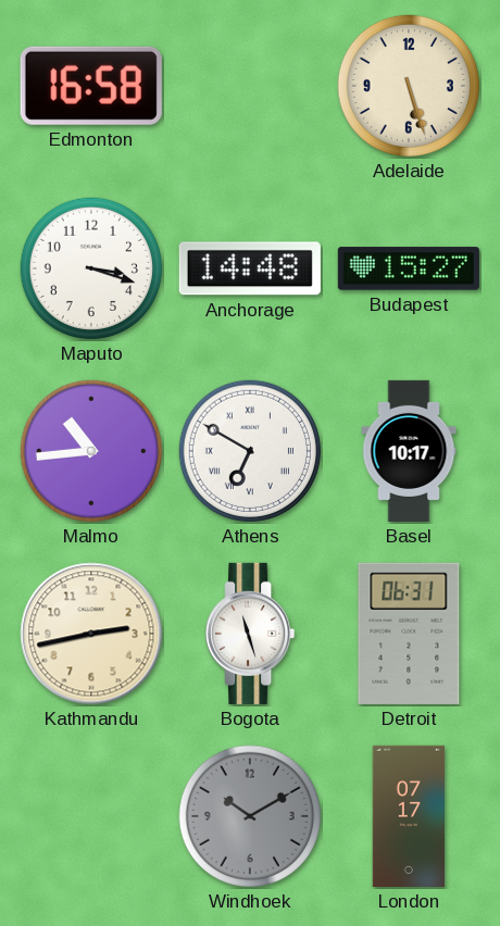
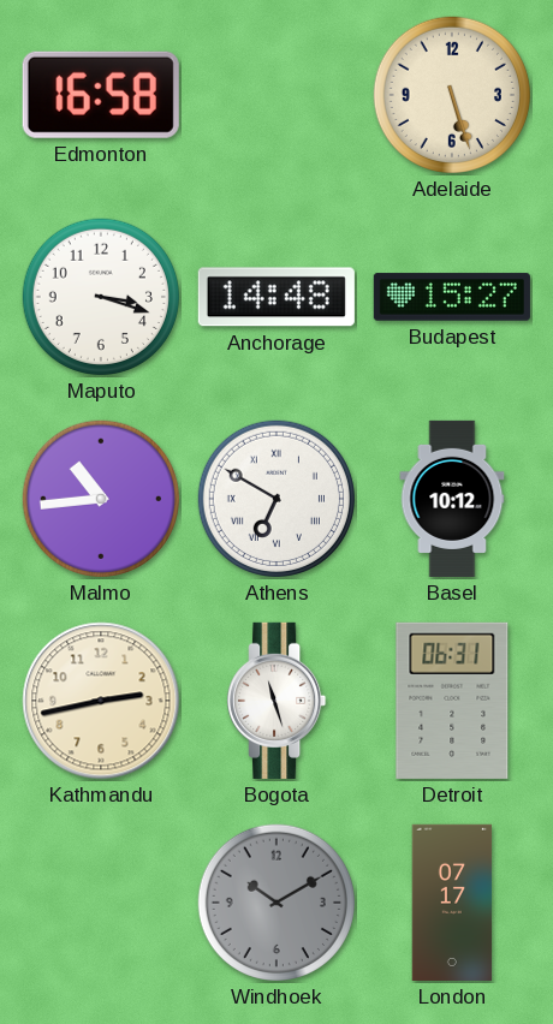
Basel: 10:17 -> 10:12 (452, 499)
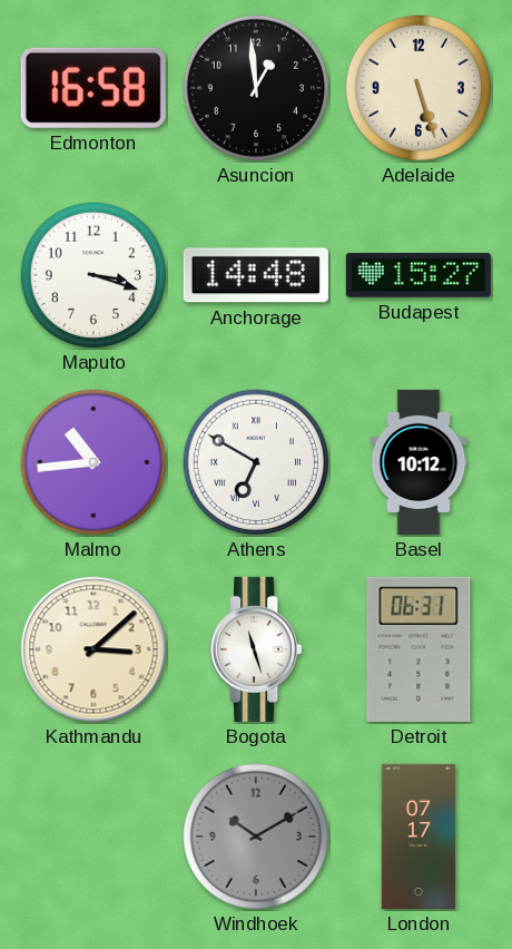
Asuncion: none -> 12:59 (256, 88)
Kathmandu: 2:43 -> 3:08 (93, 649)
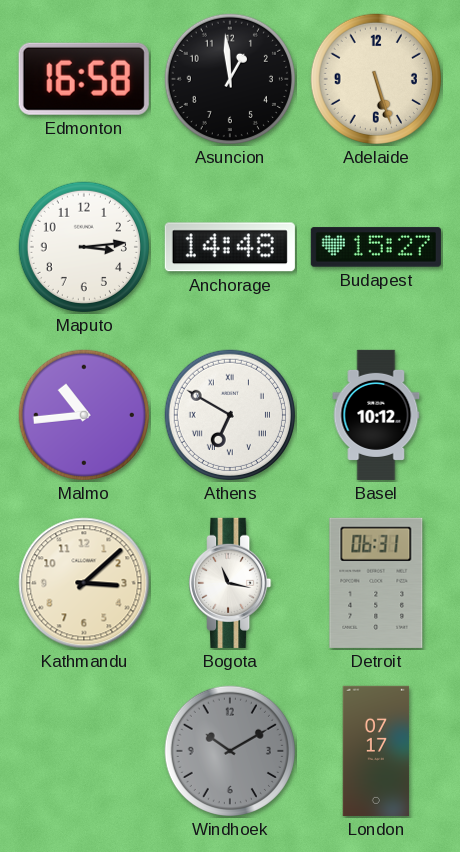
Maputo: 3:18 -> 3:14 (84, 247)
Bogota: 11:27 -> 11:17 (230, 583)
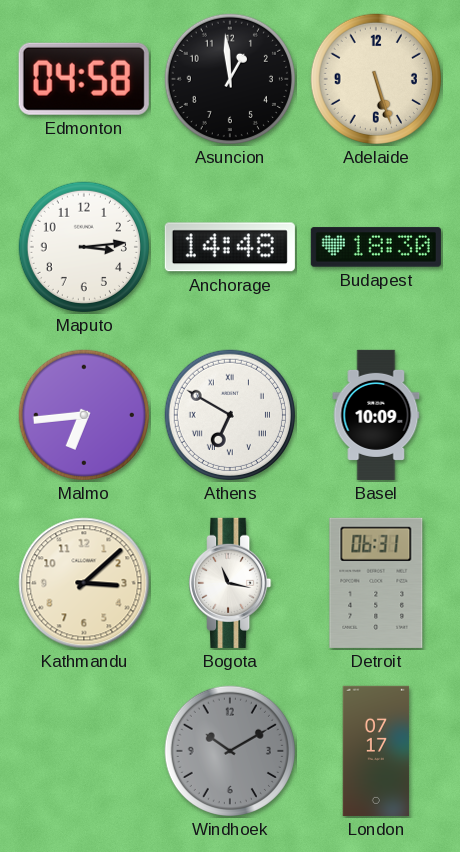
Edmonton: 16:58 -> 04:58 (84, 79)
Budapest: 15:27 -> 18:30 (376, 247)
Malmo: 10:44 -> 6:44 (84, 415)
Basel: 10:12 -> 10:09 (376, 415)
